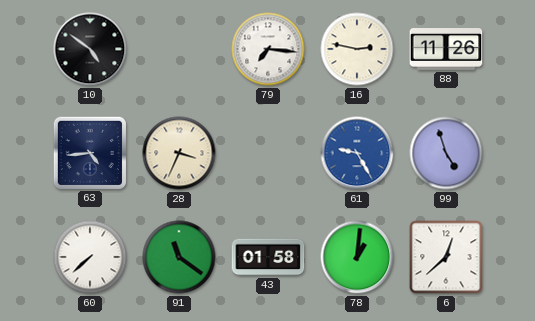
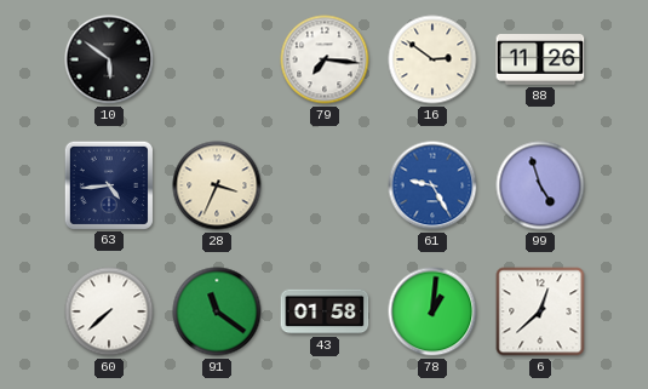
10: 4:51 -> 5:51 (109, 59)
16: 2:47 -> 2:51 (432, 59)
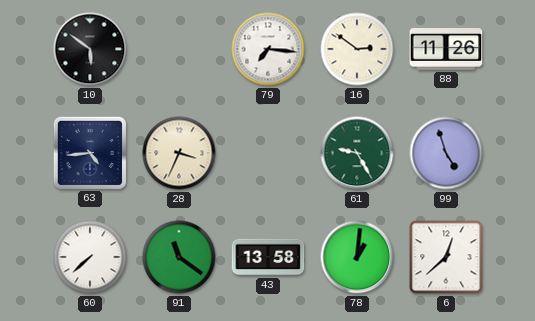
61 dial: blue -> green (357, 153)
43: 01:58 -> 13:58 (268, 257)
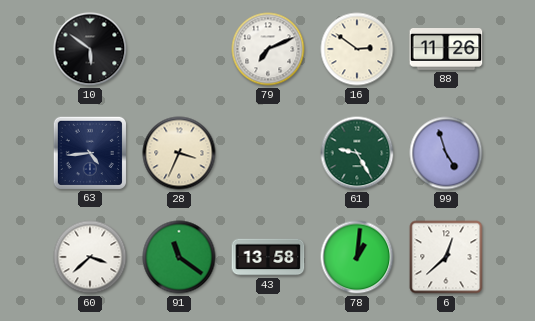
79: 7:16 -> 7:11 (268, 49)
60: 7:38 -> 3:38 (90, 257)
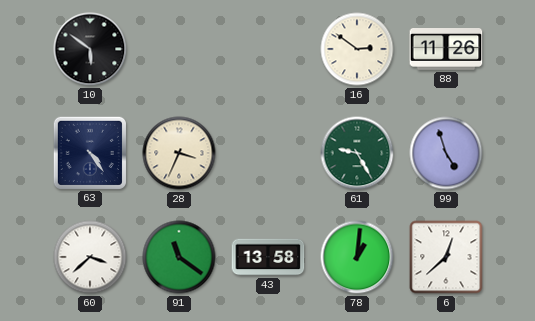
79: 7:11 -> none (268, 49)
63: 4:44 -> 4:24 (89, 152)
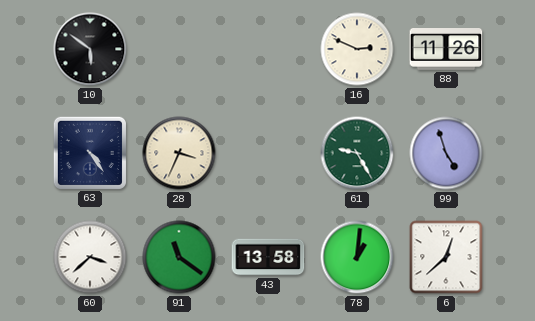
16: 2:51 -> 2:49 (357, 49)
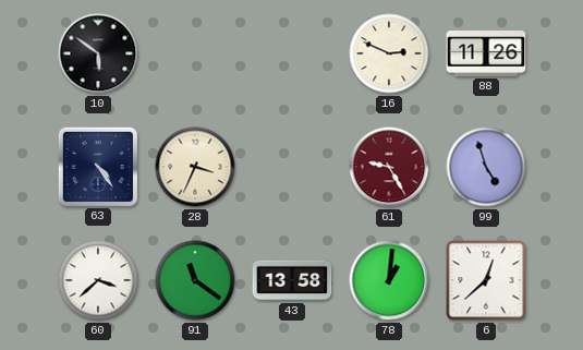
61 dial: green -> burgundy (389, 167)
